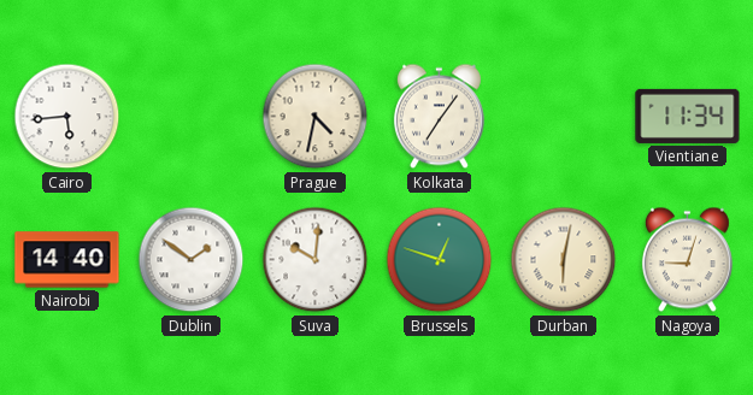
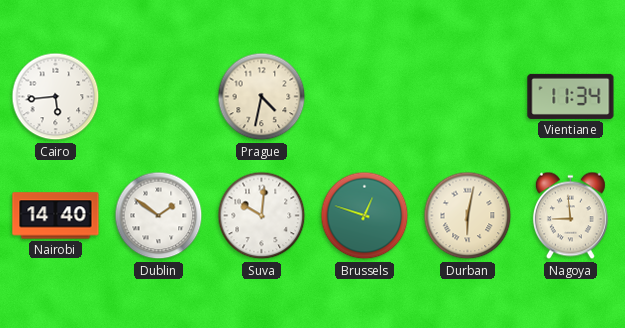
Kolkata: 7:06 -> none (439, 117)
Nagoya: 9:03 -> 8:59 (570, 216)
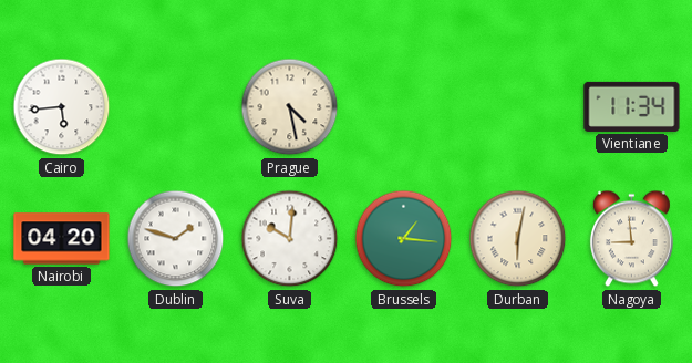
Prague: 4:32 -> 4:28 (290, 107)
Nairobi: 14:40 -> 04:20 (62, 239)
Dublin: 1:51 -> 1:48 (176, 239)
Brussels: 12:48 -> 1:16 (404, 239)
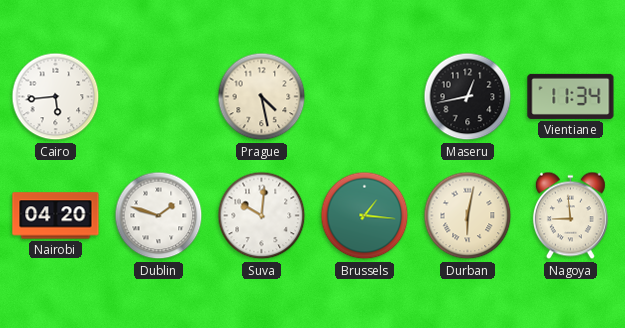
Maseru: none -> 12:43 (468, 97)
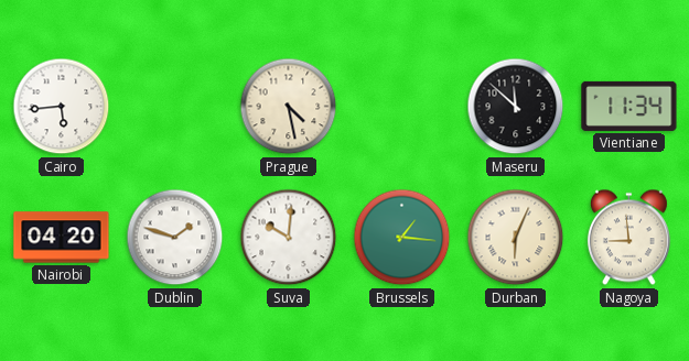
Maseru: 12:43 -> 11:52 (516, 107)
Durban: 6:02 -> 6:04 (516, 238)
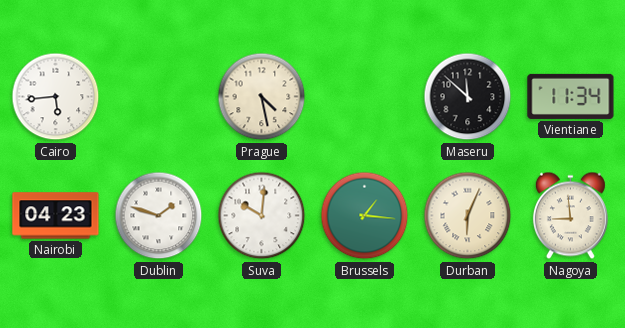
Nairobi: 04:20 -> 04:23 (56, 216)
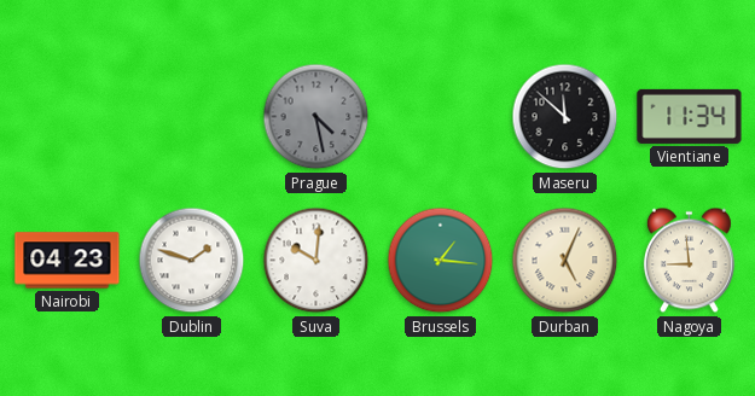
Cairo: 5:44 -> none (56, 97)
Prague dial: cream -> grey (316, 117)
Durban: 6:04 -> 5:04 (565, 261)
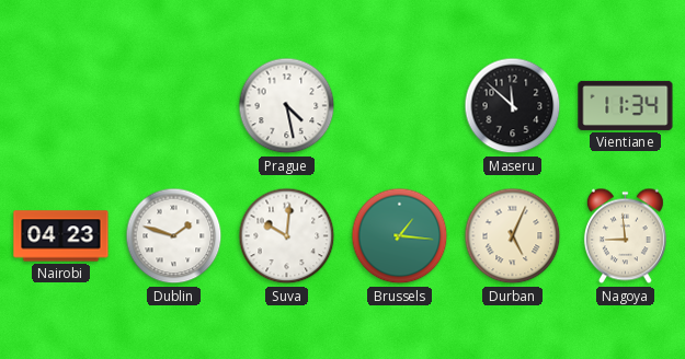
Prague dial: grey -> white (287, 106)
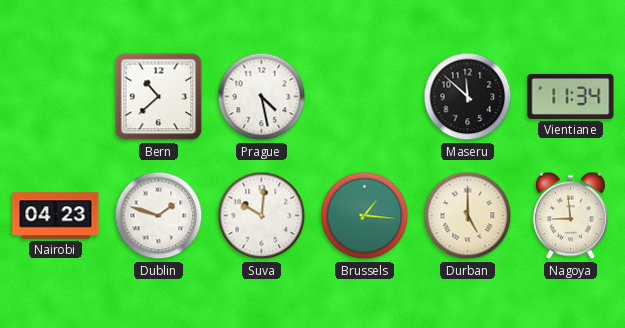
Bern: none -> 10:38 (159, 97)
Durban: 5:04 -> 5:00 (468, 216)
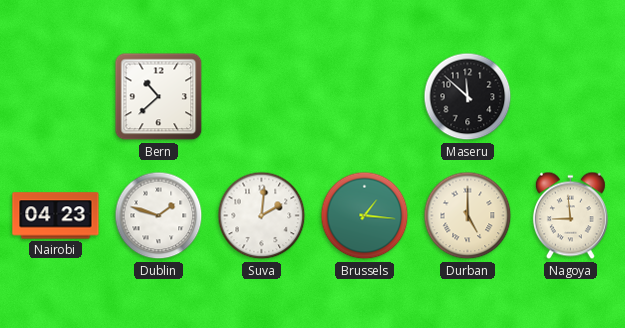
Prague: 4:28 -> none (262, 97)
Vientiane: 11:34 -> none (571, 96)
Suva: 10:01 -> 2:01 (262, 216)
